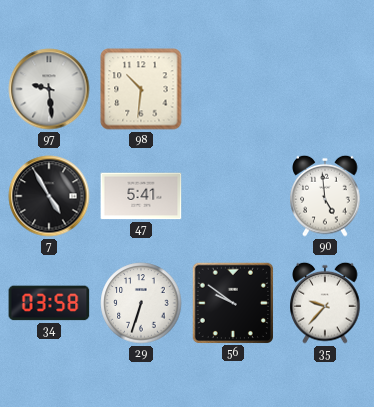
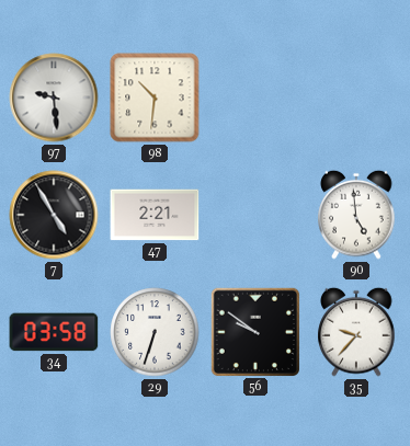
47: 5:41 -> 2:21 (155, 215)
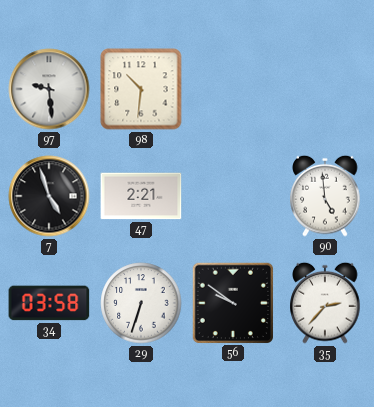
7: 4:55 -> 4:57 (49, 196)
35: 9:37 -> 2:37 (325, 303)
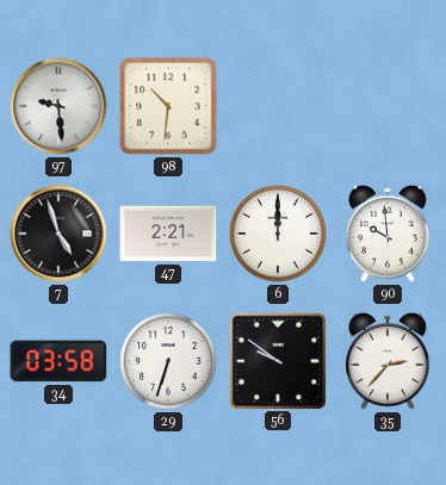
6: none -> 12:00 (278, 234)
90: 4:59 -> 9:59 (388, 234)
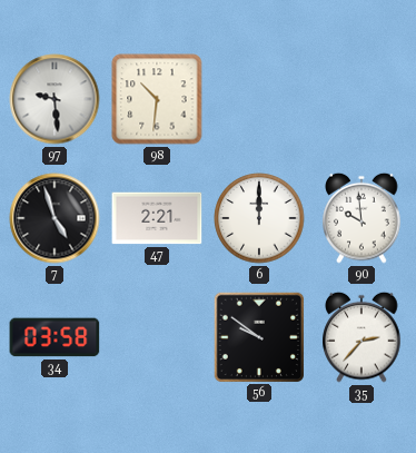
29: 6:33 -> none (168, 361)
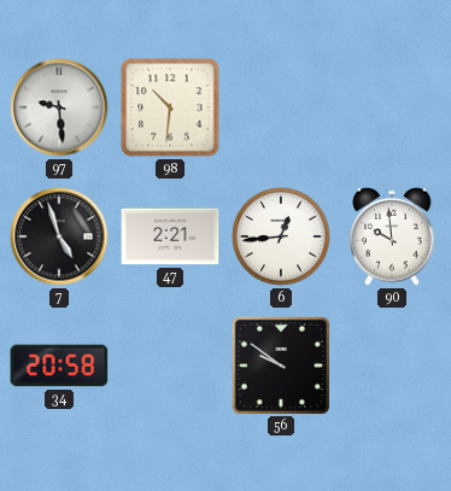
6: 12:00 -> 12:44 (281, 236)
34: 03:58 -> 20:58 (59, 366)
35: 2:37 -> none (361, 337)
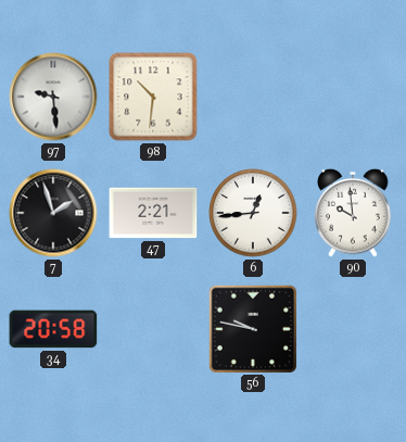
7: 4:57 -> 1:57 (53, 213)
56: 9:51 -> 9:47 (252, 328)
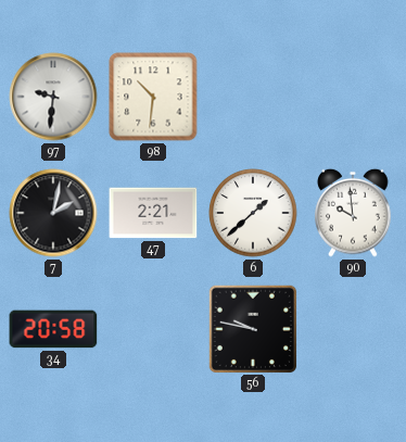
97: 9:29 -> 9:31 (53, 97)
7: 1:57 -> 2:02 (53, 213)
6: 12:44 -> 1:38 (253, 213)
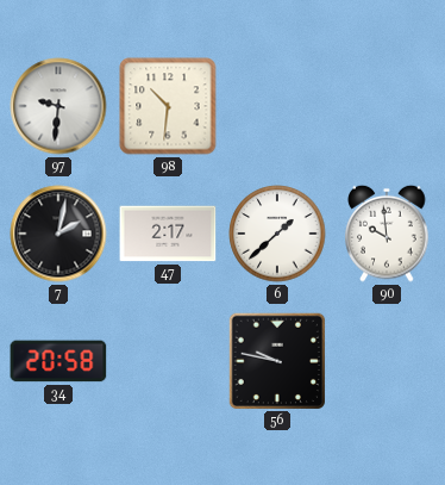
47: 2:21 -> 2:17 (168, 234)
